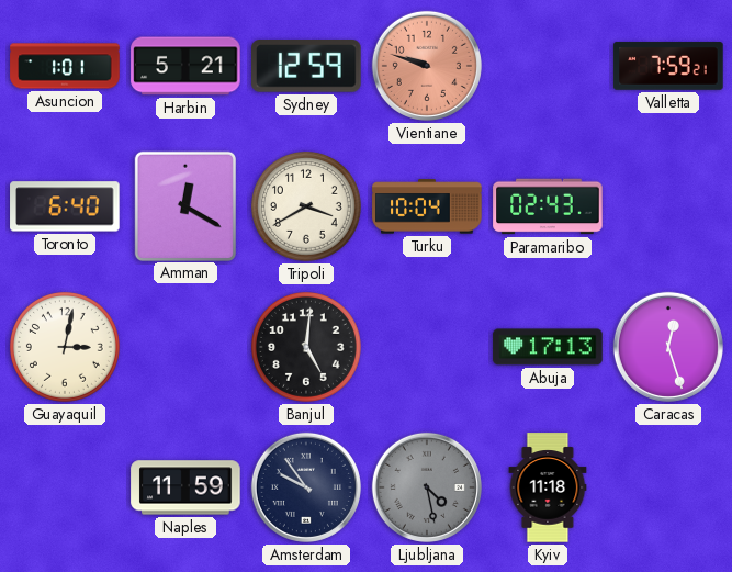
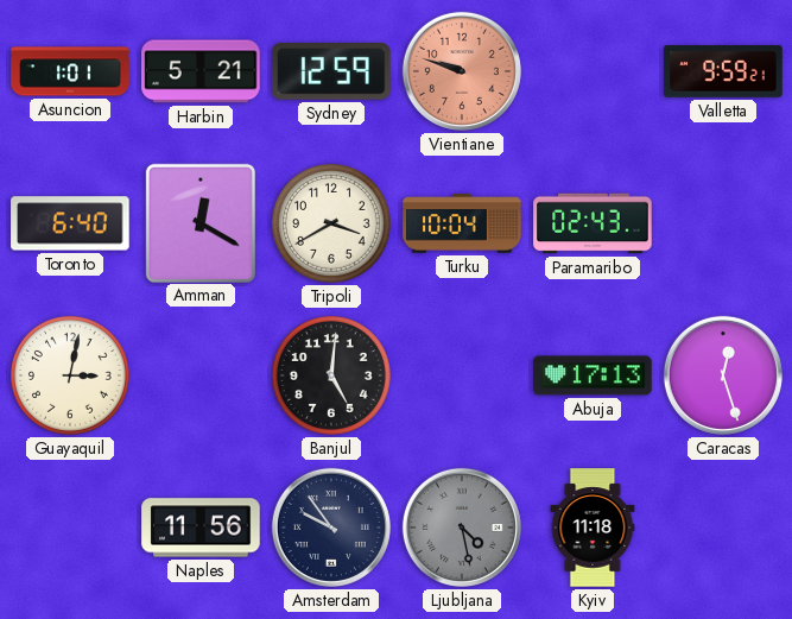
Valletta: 7:59 -> 9:59 (723, 71)
Naples: 11:59 -> 11:56 (201, 528)
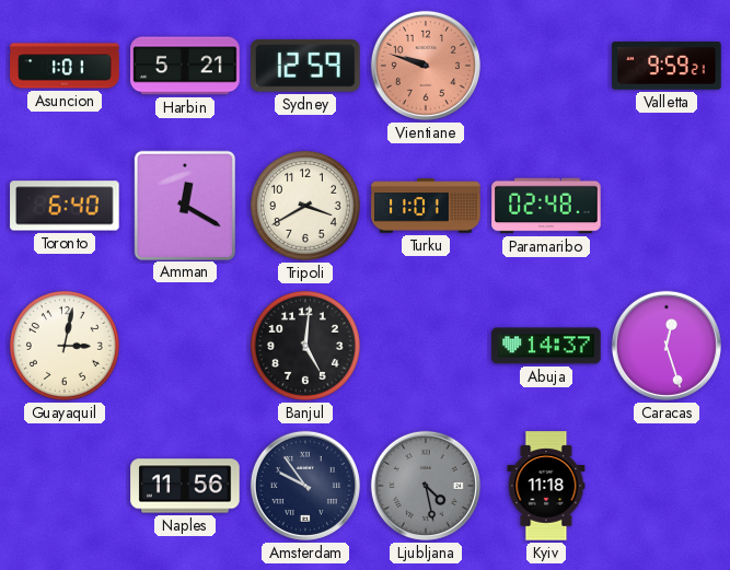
Turku: 10:04 -> 11:01 (426, 206)
Paramaribo: 02:43 -> 02:48 (546, 206)
Abuja: 17:13 -> 14:37 (546, 346)
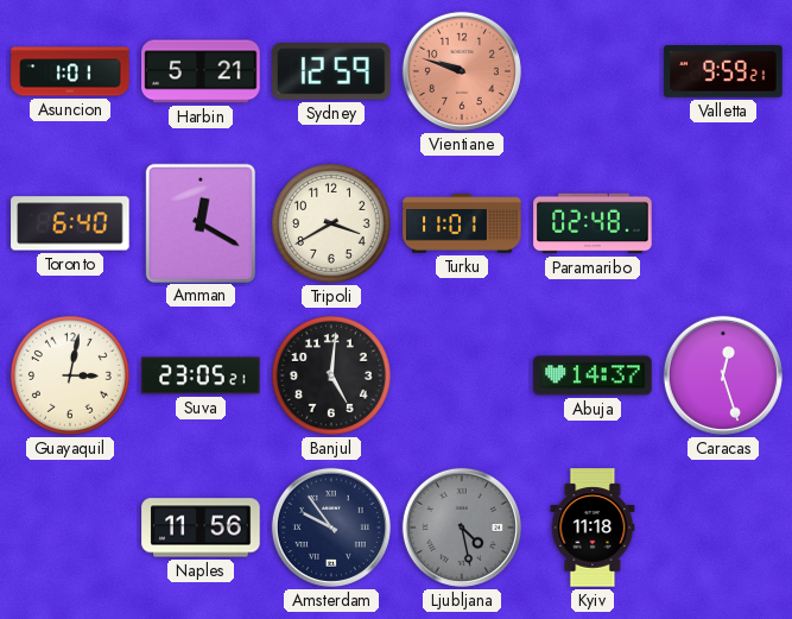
Suva: none -> 23:05 (201, 375)
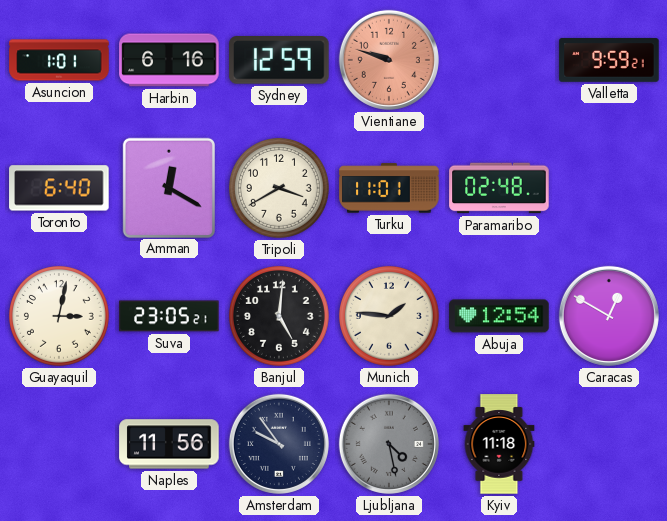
Harbin: 5:21 -> 6:16 (169, 60)
Munich: none -> 1:46 (389, 316)
Abuja: 14:37 -> 12:54 (499, 316)
Caracas: 12:27 -> 12:50 (609, 316)
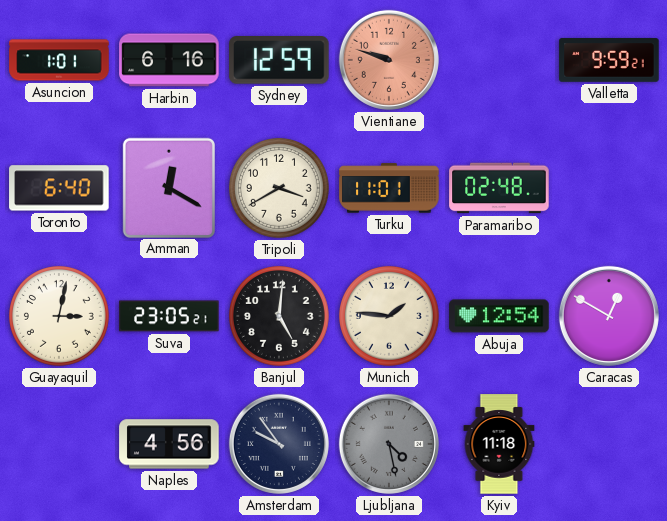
Naples: 11:56 -> 4:56 (169, 444)
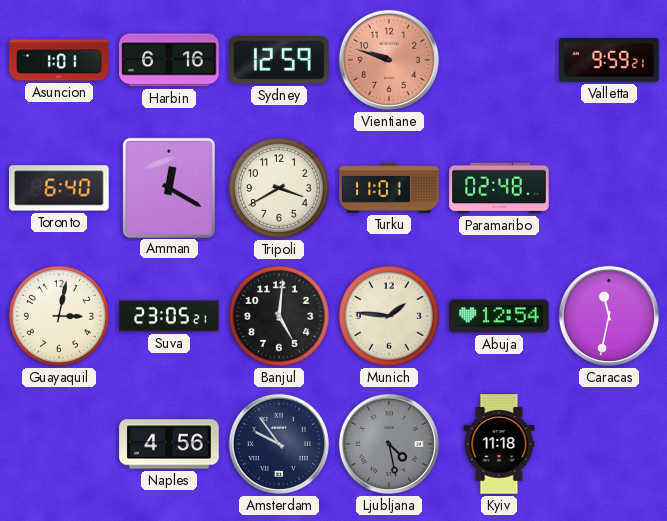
Caracas: 12:50 -> 11:32 (609, 316)
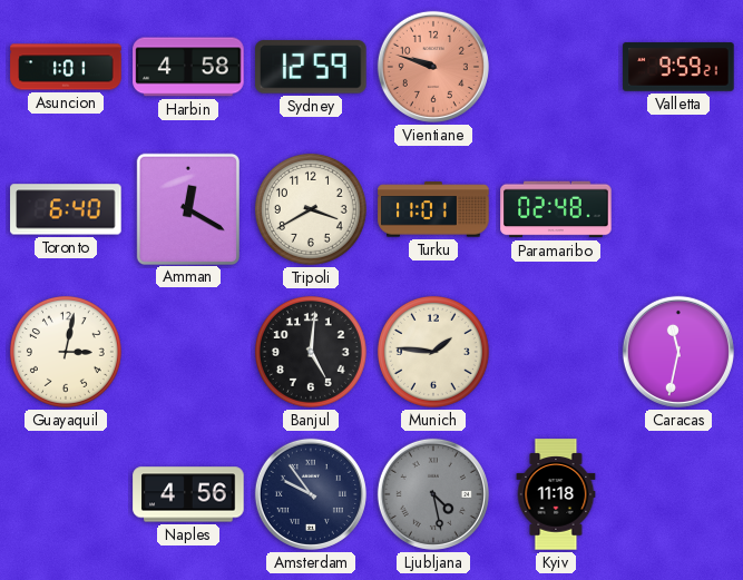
Harbin: 6:16 -> 4:58 (188, 67)
Suva: 23:05 -> none (169, 316)
Abuja: 12:54 -> none (499, 316)
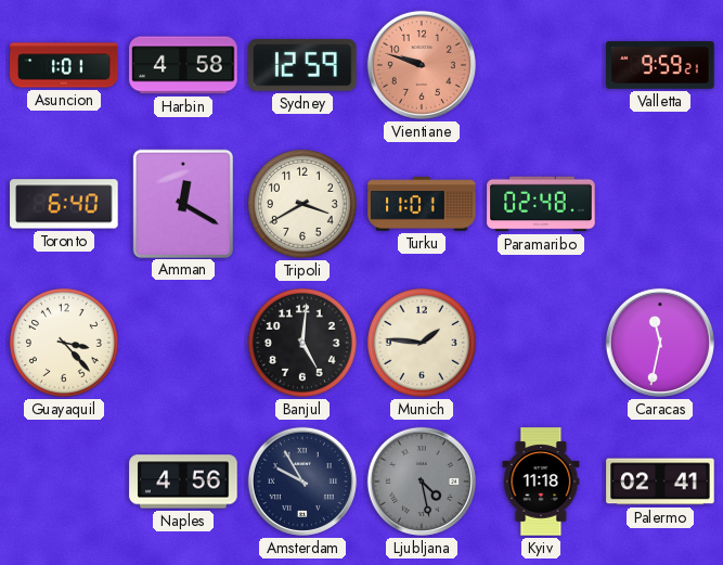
Guayaquil: 3:02 -> 3:23 (64, 343)
Amsterdam: 9:54 -> 9:55 (302, 481)
Palermo: none -> 02:41 (660, 481)
